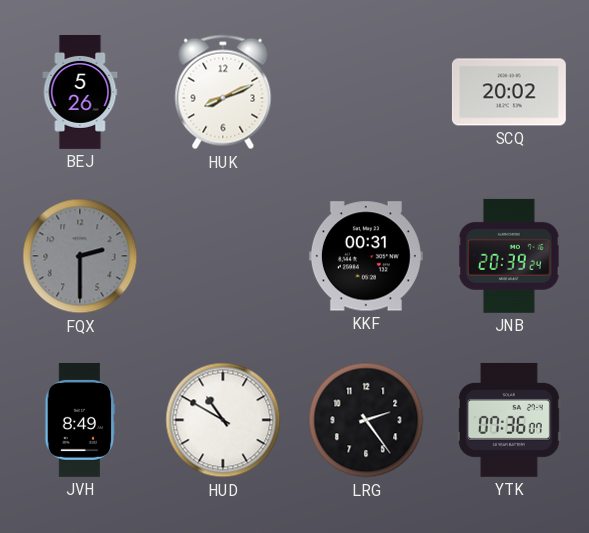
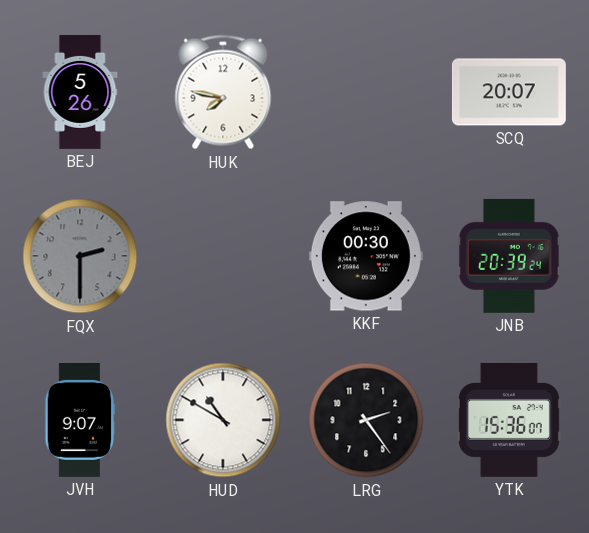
HUK: 8:11 -> 7:47 (223, 92)
SCQ: 20:02 -> 20:07 (509, 92)
KKF: 00:31 -> 00:30 (366, 256)
JVH: 8:49 -> 9:07 (80, 420)
YTK: 07:36 -> 15:36 (509, 420)
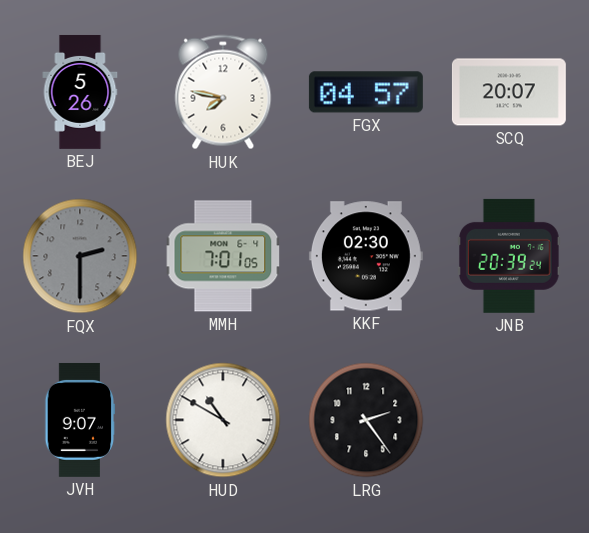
FGX: none -> 04:57 (366, 92)
MMH: none -> 7:01 (223, 256)
KKF: 00:30 -> 02:30 (366, 256)
YTK: 15:36 -> none (509, 420)
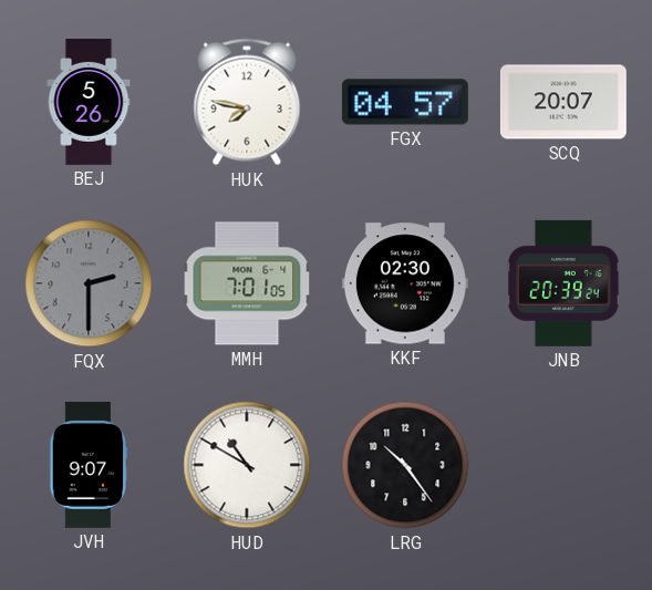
LRG: 2:24 -> 10:24 (405, 465)
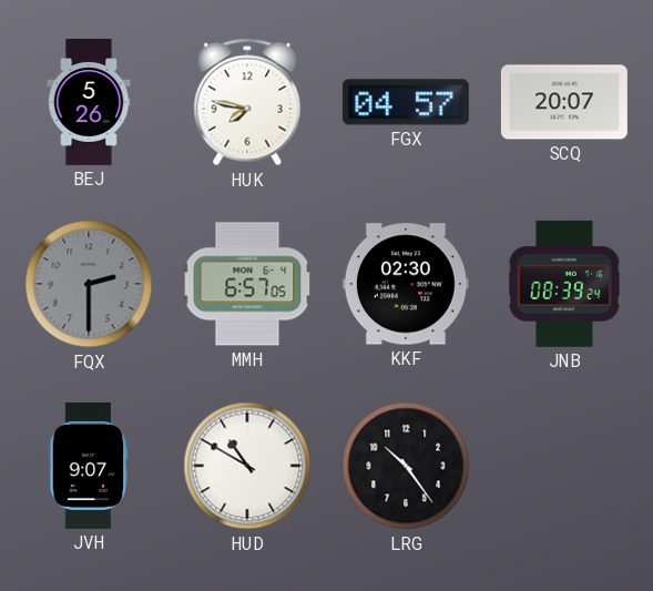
MMH: 7:01 -> 6:57 (247, 284)
JNB: 20:39 -> 08:39 (564, 284)
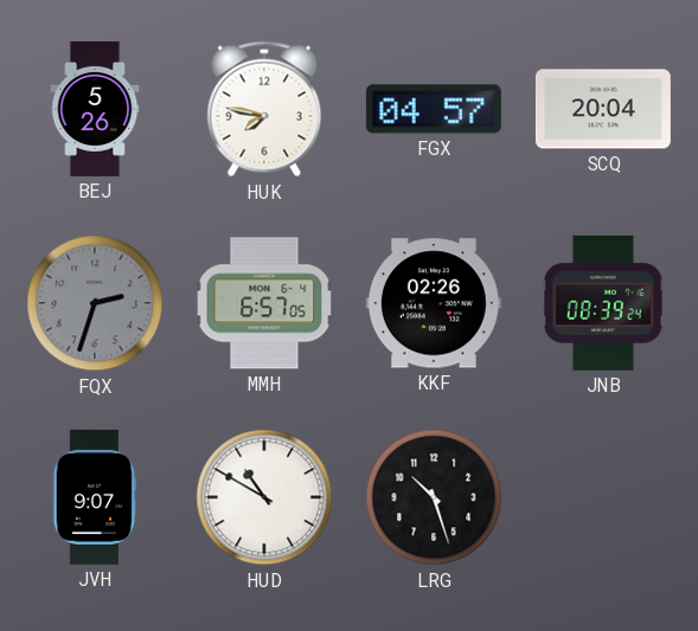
SCQ: 20:07 -> 20:04 (603, 109)
FQX: 2:30 -> 2:33 (95, 303)
KKF: 02:30 -> 02:26 (434, 303)
LRG: 10:24 -> 10:27 (434, 497)
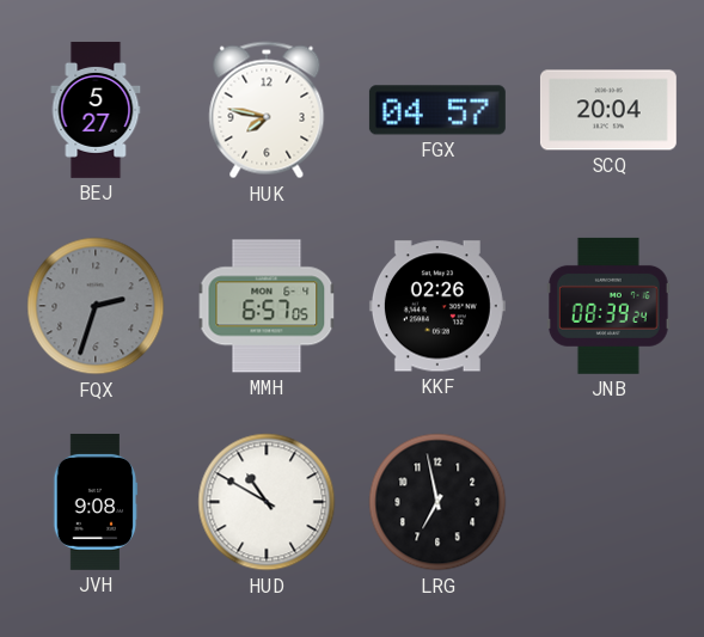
BEJ: 5:26 -> 5:27 (96, 110)
JVH: 9:07 -> 9:08 (96, 502)
LRG: 10:27 -> 6:58 (437, 502)
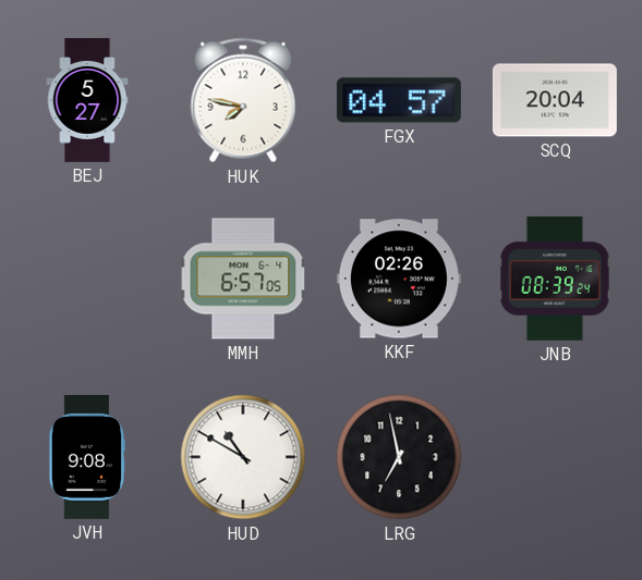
FQX: 2:33 -> none (96, 306)
